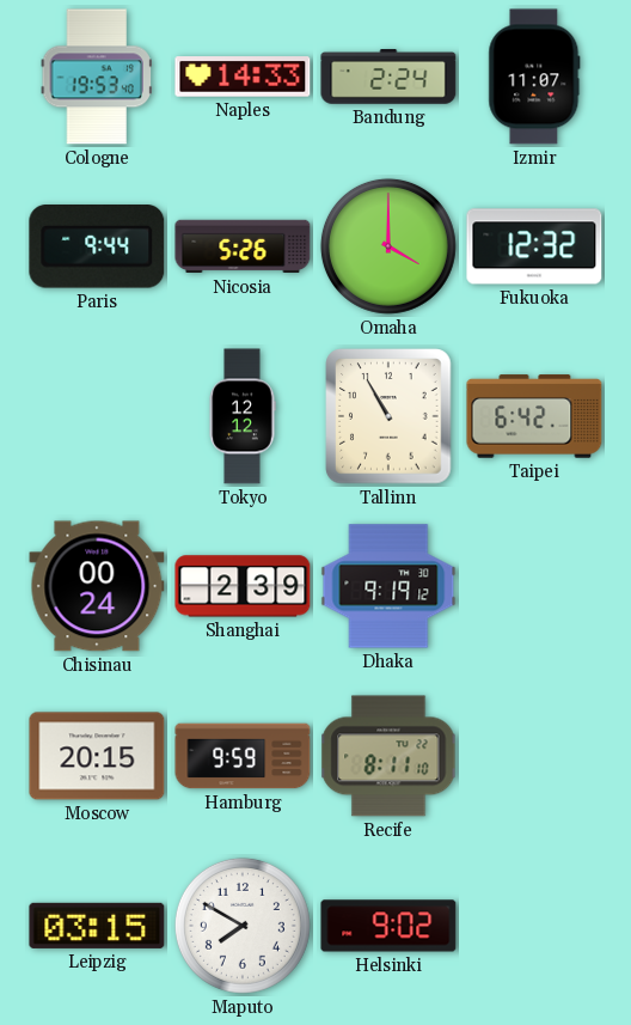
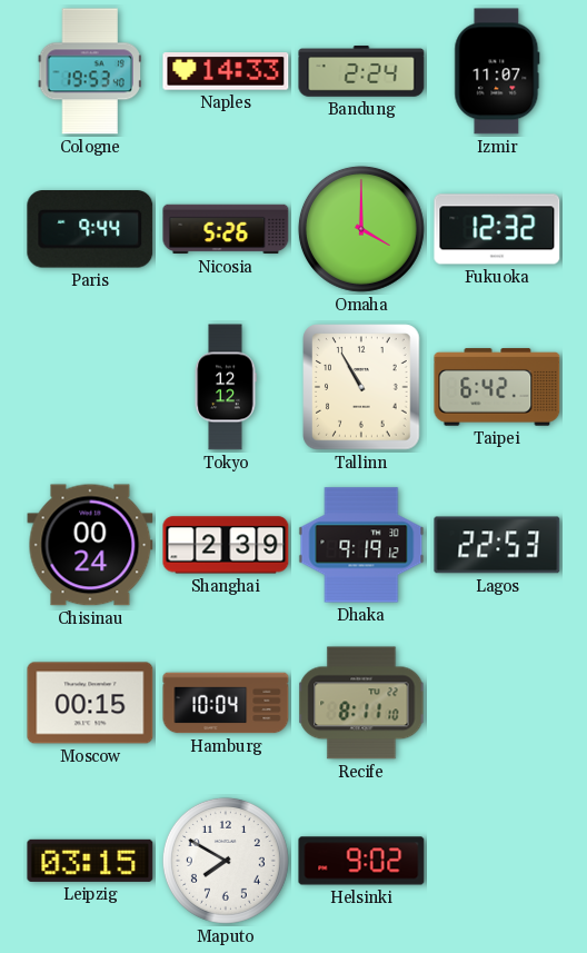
Lagos: none -> 22:53 (497, 545)
Moscow: 20:15 -> 00:15 (90, 703)
Hamburg: 9:59 -> 10:04 (226, 703)
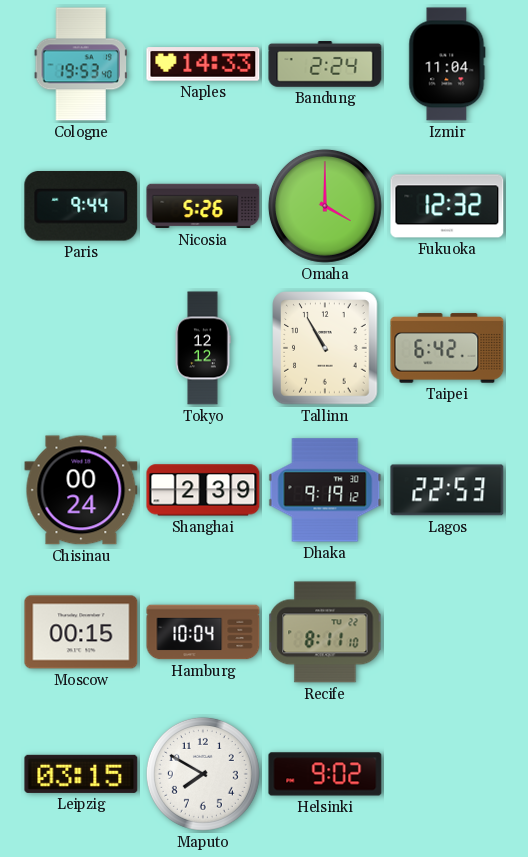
Izmir: 11:07 -> 11:04 (447, 64)
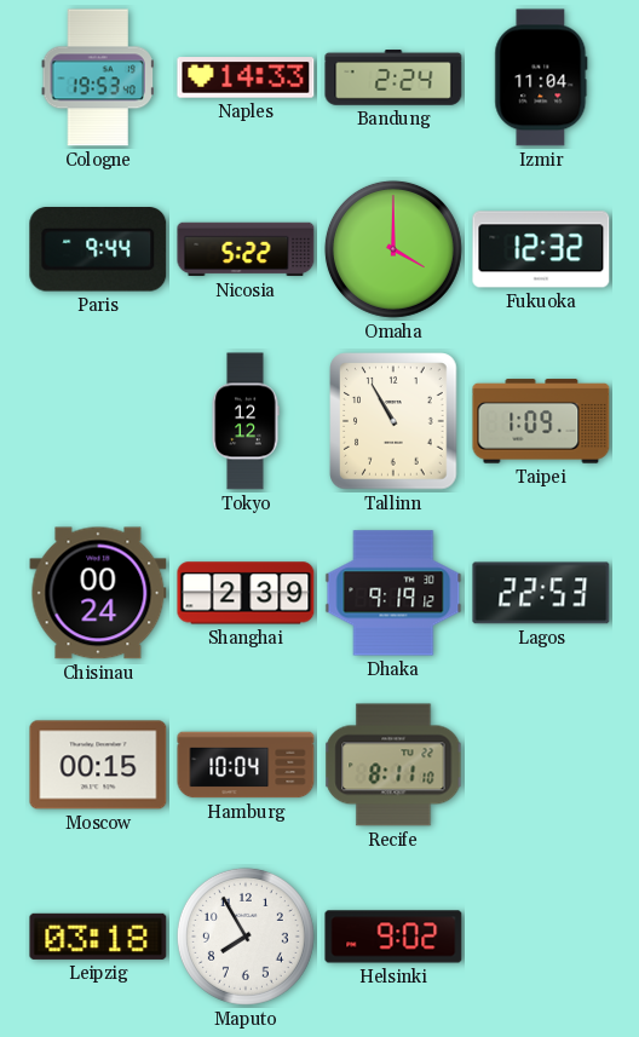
Nicosia: 5:26 -> 5:22 (246, 249)
Taipei: 6:42 -> 1:09 (541, 421)
Leipzig: 03:15 -> 03:18 (98, 937)
Maputo: 7:50 -> 7:55 (246, 937)
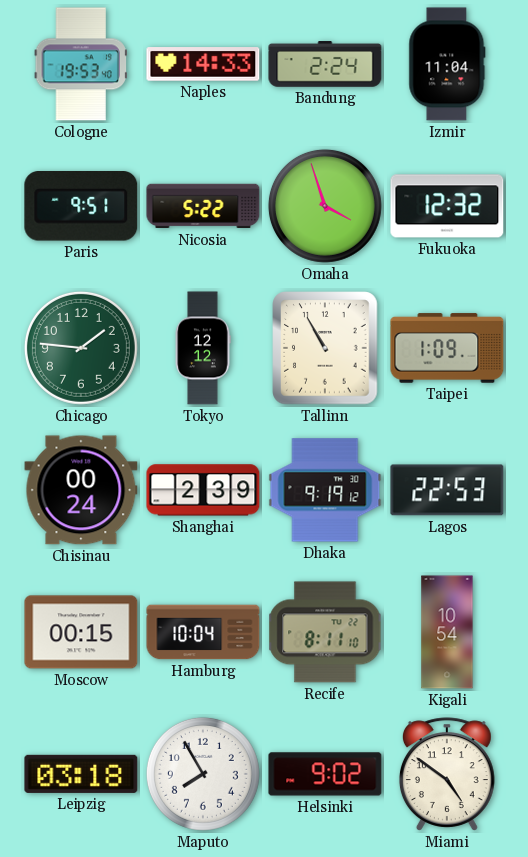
Paris: 9:44 -> 9:51 (81, 207)
Omaha: 4:00 -> 3:57 (325, 206)
Chicago: none -> 1:46 (81, 348)
Kigali: none -> 10:54 (447, 632)
Miami: none -> 4:51 (447, 774)
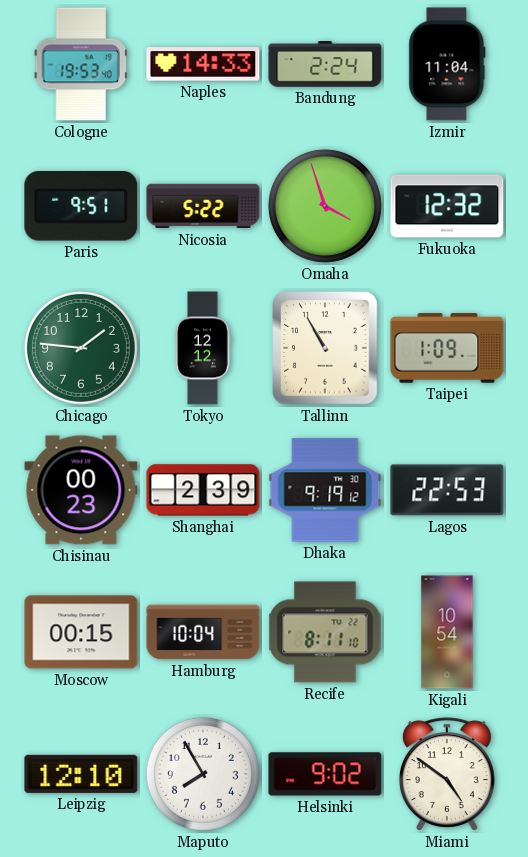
Chisinau: 00:24 -> 00:23 (81, 490)
Leipzig: 03:18 -> 12:10 (81, 774)
